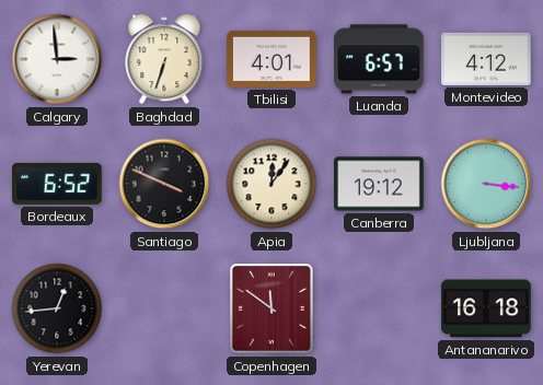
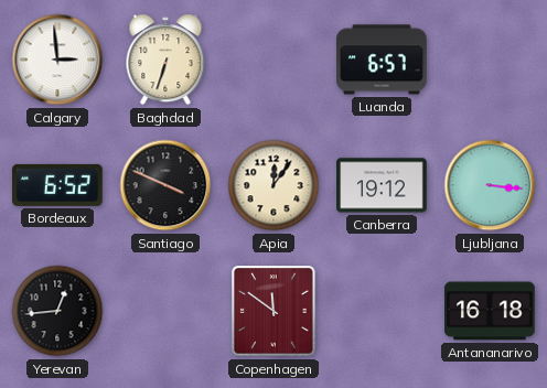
Tbilisi: 4:01 -> none (271, 59)
Montevideo: 4:12 -> none (486, 59)
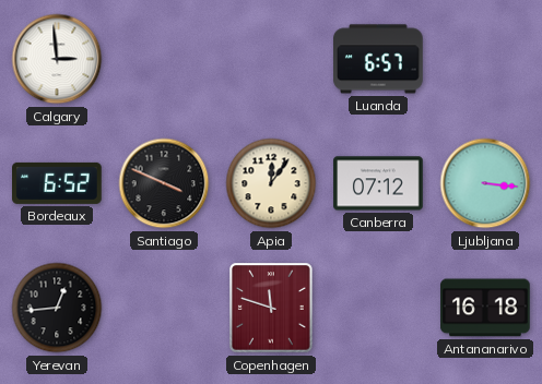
Baghdad: 6:33 -> none (165, 60)
Canberra: 19:12 -> 07:12 (378, 183)
Copenhagen: 11:51 -> 11:48 (271, 308)
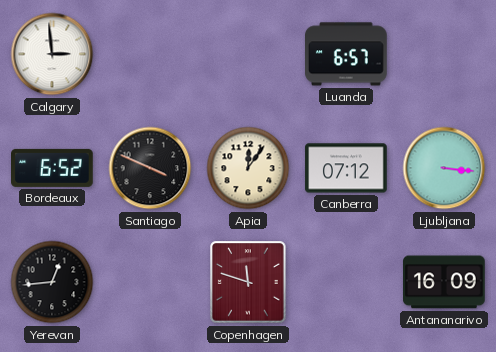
Antananarivo: 16:18 -> 16:09 (445, 282)
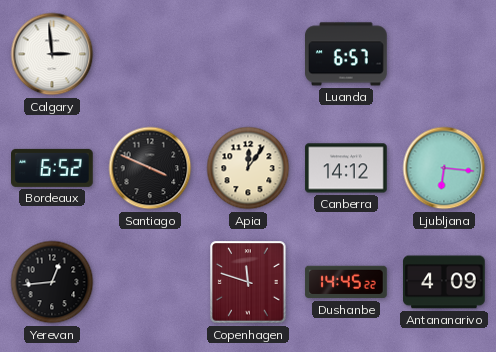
Canberra: 07:12 -> 14:12 (346, 168)
Ljubljana: 3:16 -> 6:16 (444, 168)
Dushanbe: none -> 14:45 (346, 282)
Antananarivo: 16:09 -> 4:09 (445, 282)
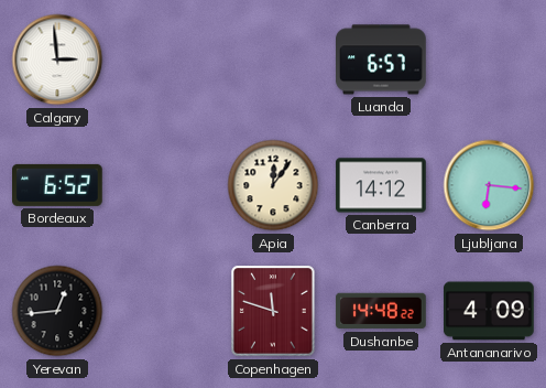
Santiago: 3:49 -> none (150, 168)
Dushanbe: 14:45 -> 14:48 (381, 311)
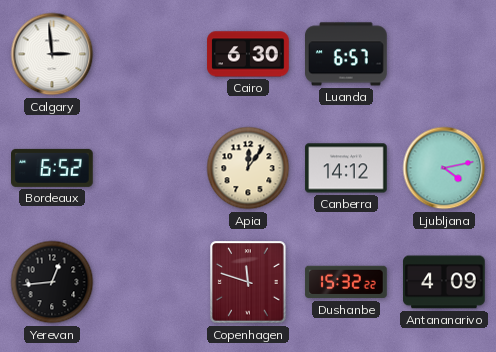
Cairo: none -> 6:30 (248, 54)
Ljubljana: 6:16 -> 4:13 (444, 168)
Dushanbe: 14:48 -> 15:32 (346, 282)
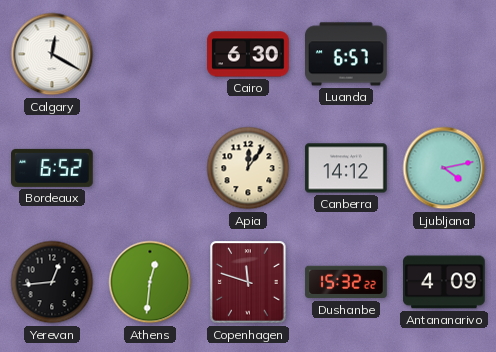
Calgary: 2:59 -> 12:20 (52, 54)
Athens: none -> 12:31 (150, 282)
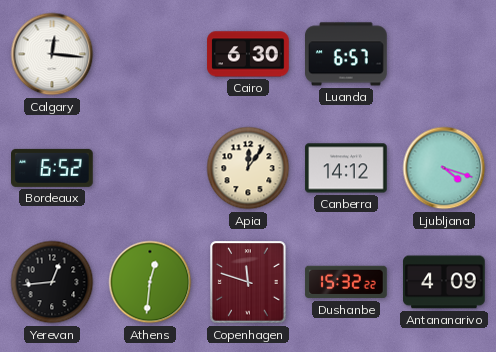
Calgary: 12:20 -> 12:16 (52, 54)
Ljubljana: 4:13 -> 4:18 (444, 168)
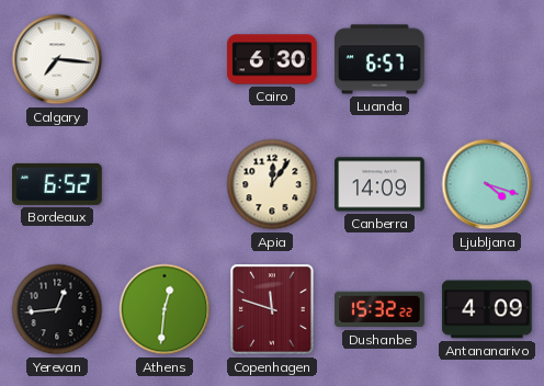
Calgary: 12:16 -> 7:16 (57, 59)
Canberra: 14:12 -> 14:09 (379, 184)
